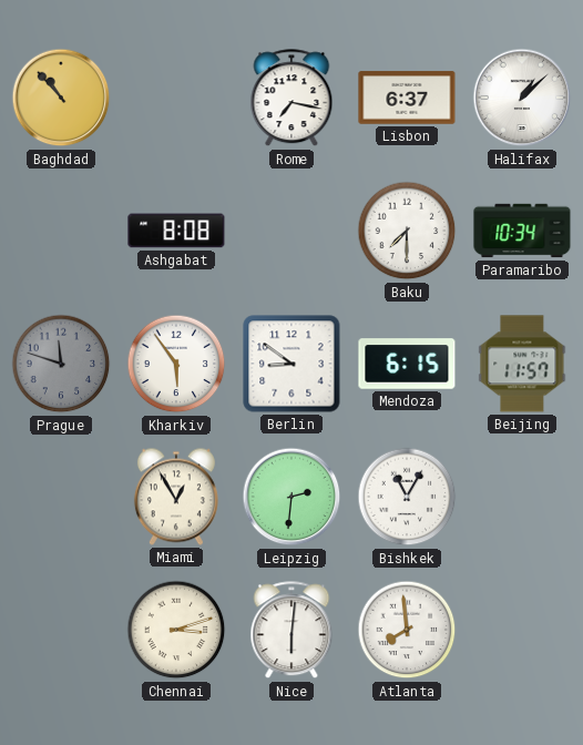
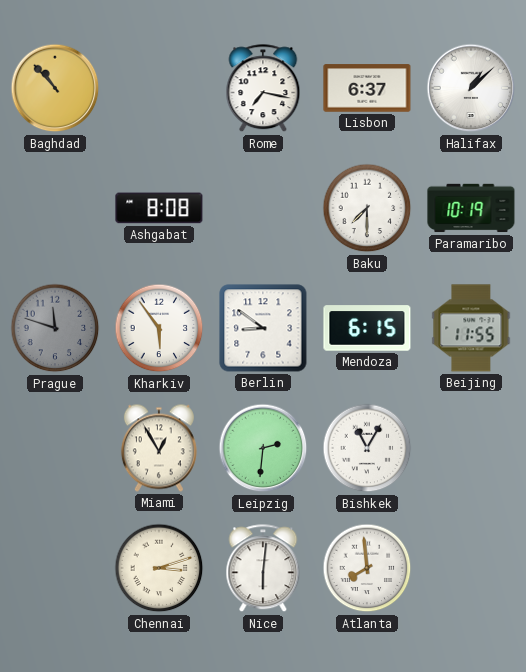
Paramaribo: 10:34 -> 10:19 (471, 208)
Beijing: 11:57 -> 11:55 (471, 328)
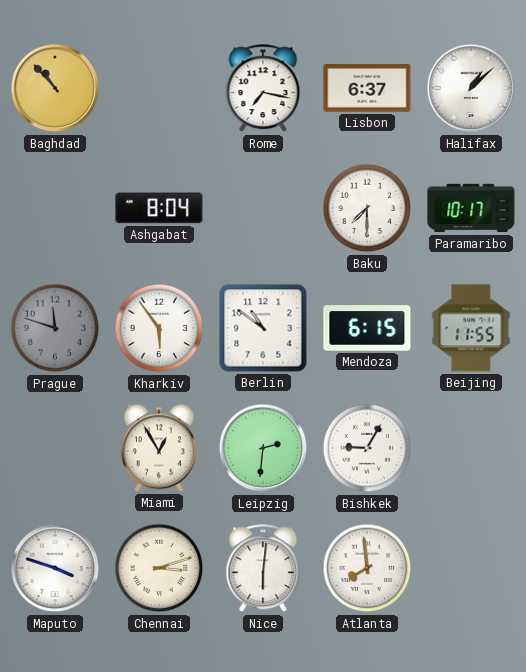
Ashgabat: 8:08 -> 8:04 (159, 208)
Paramaribo: 10:19 -> 10:17 (471, 208)
Berlin: 8:51 -> 10:51 (263, 328)
Bishkek: 11:05 -> 9:05 (367, 448)
Maputo: none -> 3:48 (55, 568)
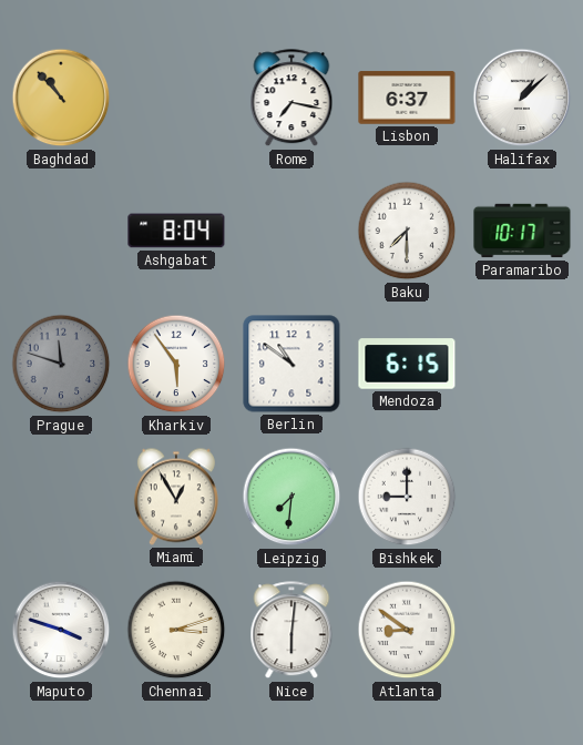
Beijing: 11:55 -> none (471, 328)
Leipzig: 2:31 -> 7:31 (291, 497)
Bishkek: 9:05 -> 9:00 (407, 497)
Atlanta: 7:59 -> 8:51 (407, 630)
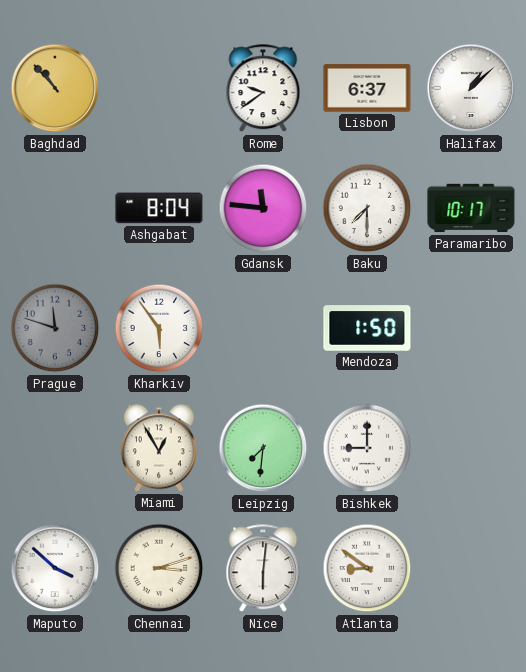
Rome: 7:17 -> 9:39 (263, 89)
Gdansk: none -> 11:46 (263, 208)
Berlin: 10:51 -> none (291, 364)
Mendoza: 6:15 -> 1:50 (367, 328)
Maputo: 3:48 -> 3:52 (55, 568)
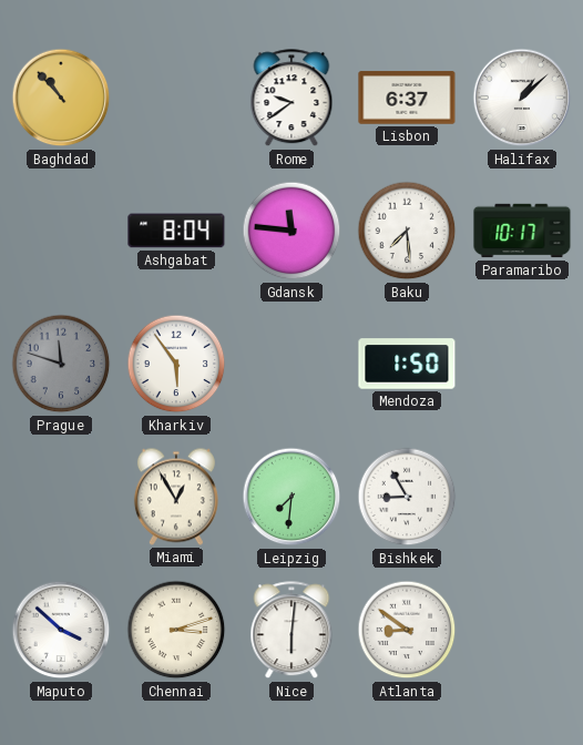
Baku: 7:30 -> 7:29 (407, 231)
Bishkek: 9:00 -> 8:55 (407, 497)
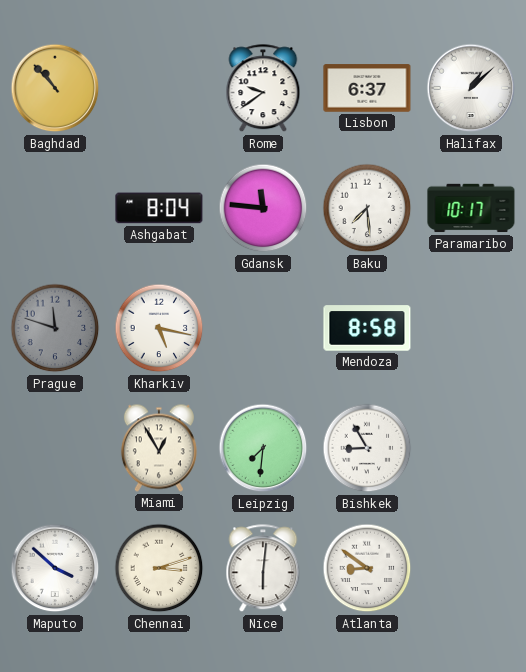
Kharkiv: 5:54 -> 5:17 (159, 328)
Mendoza: 1:50 -> 8:58 (367, 328)
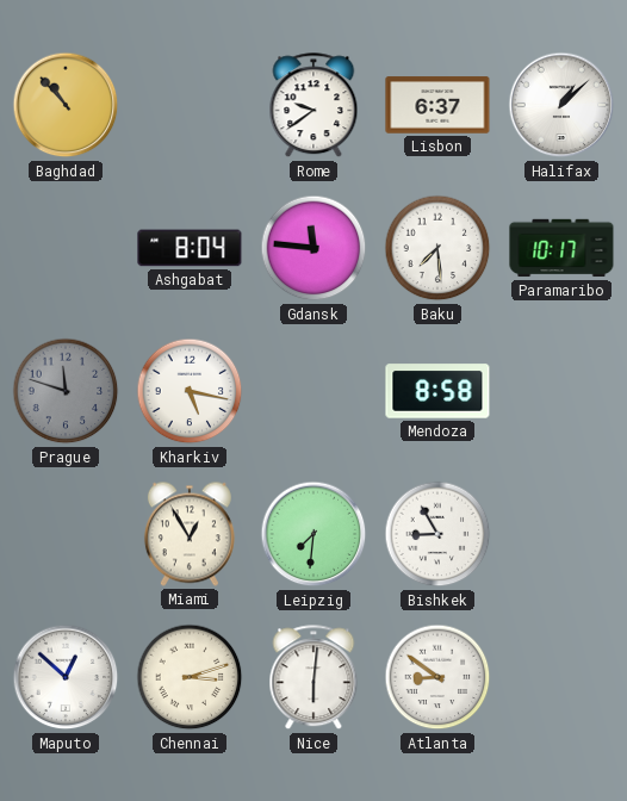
Maputo: 3:52 -> 12:52 (66, 677)
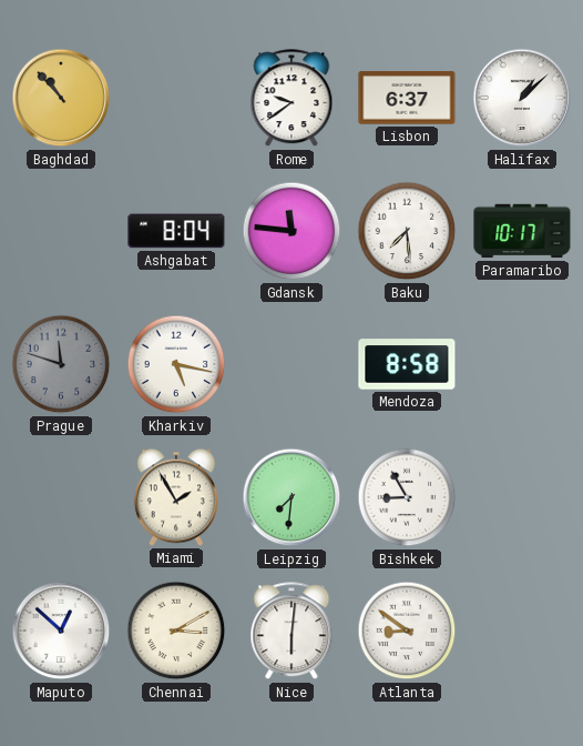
Miami: 12:55 -> 1:55 (176, 497)
Chennai: 3:12 -> 3:10 (176, 631)
